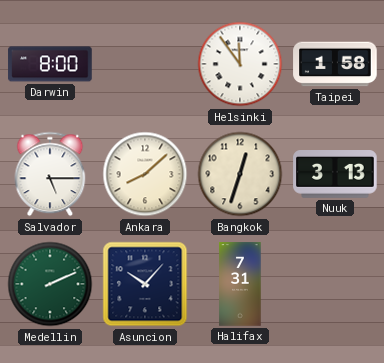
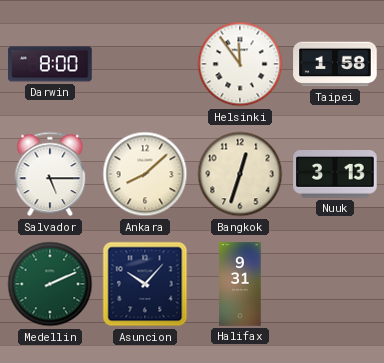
Halifax: 7:31 -> 9:31 (240, 284)
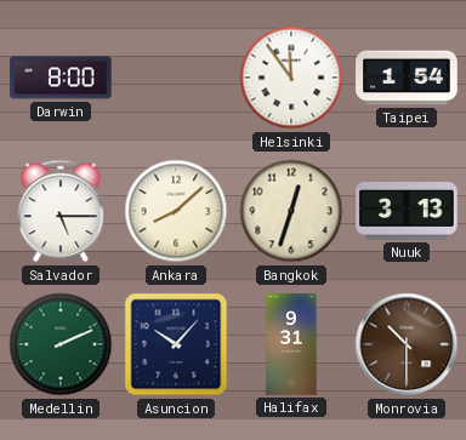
Taipei: 1:58 -> 1:54 (407, 78)
Monrovia: none -> 10:30 (407, 344)
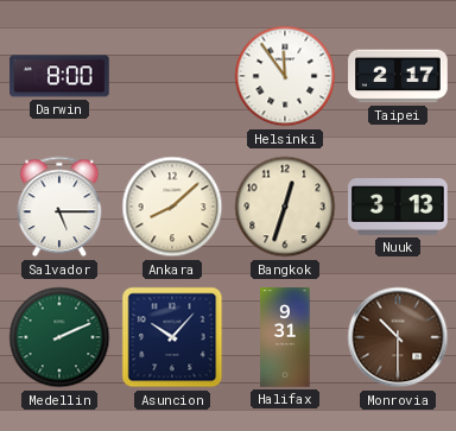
Taipei: 1:54 -> 2:17 (398, 76)
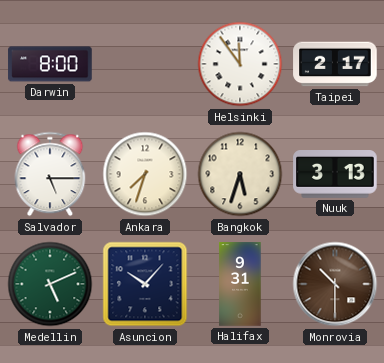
Ankara: 8:08 -> 7:33 (145, 174)
Bangkok: 12:33 -> 5:33 (240, 174)
Medellin: 2:11 -> 5:11 (50, 284)
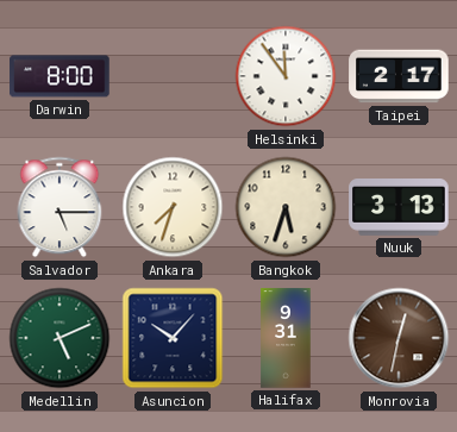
Monrovia: 10:30 -> 12:32 (399, 338)
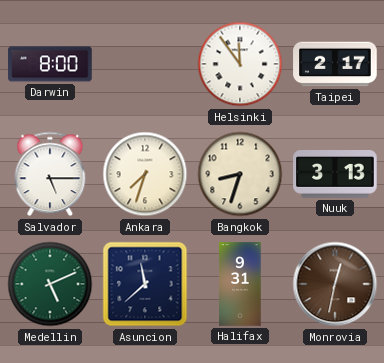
Bangkok: 5:33 -> 8:33 (240, 174)
Asuncion: 10:07 -> 11:38 (145, 284)
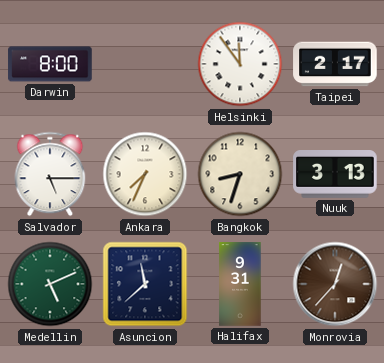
Ankara: 7:33 -> 7:34 (145, 174)
Monrovia: 12:32 -> 12:37 (335, 284)
